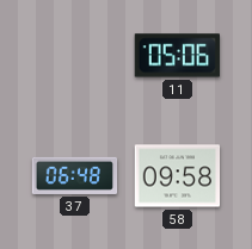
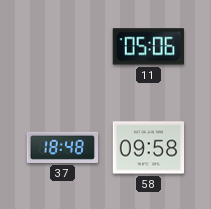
37: 06:48 -> 18:48 (63, 147)
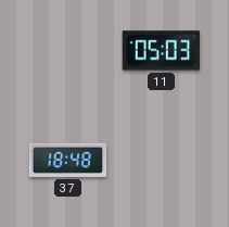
11: 05:06 -> 05:03 (161, 51)
58: 09:58 -> none (149, 148)
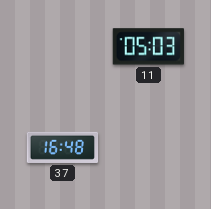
37: 18:48 -> 16:48 (63, 147)
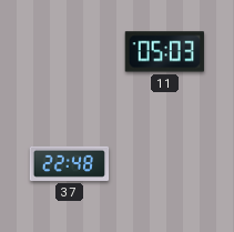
37: 16:48 -> 22:48 (70, 163)
